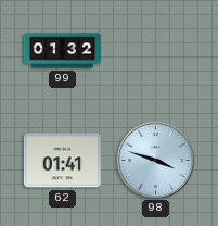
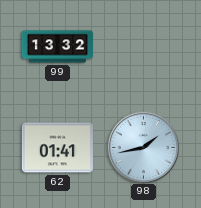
99: 01:32 -> 13:32 (57, 47)
98: 3:48 -> 1:43 (143, 147)
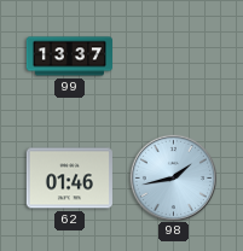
99: 13:32 -> 13:37 (69, 57)
62: 01:41 -> 01:46 (69, 179)
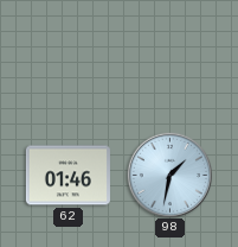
99: 13:37 -> none (69, 57)
98: 1:43 -> 1:32 (169, 175)
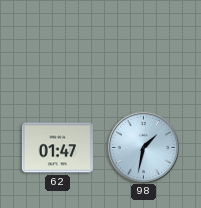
62: 01:46 -> 01:47 (57, 148)
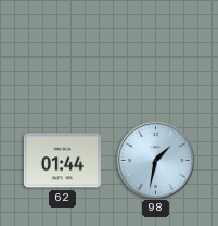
62: 01:47 -> 01:44 (62, 161)
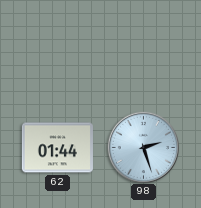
98: 1:32 -> 2:27 (143, 147)
